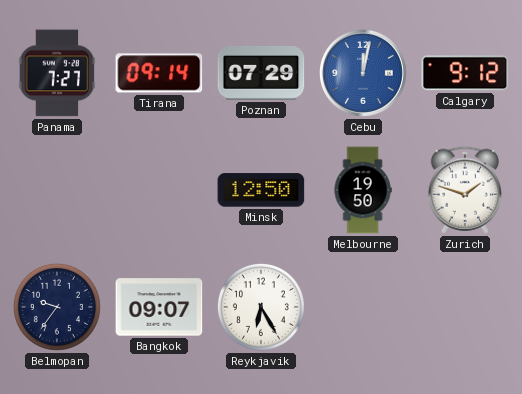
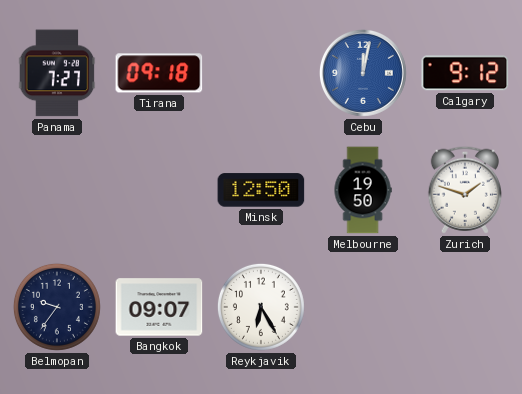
Tirana: 09:14 -> 09:18 (159, 73)
Poznan: 07:29 -> none (261, 73)
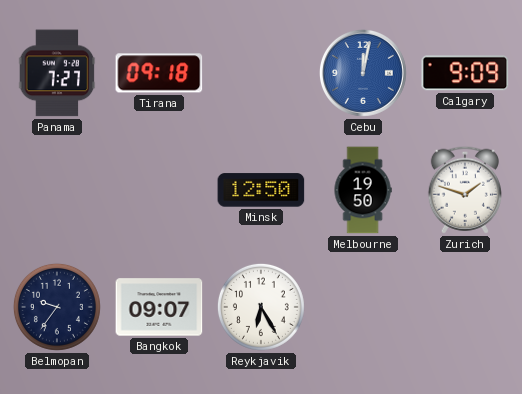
Calgary: 9:12 -> 9:09 (465, 73)
